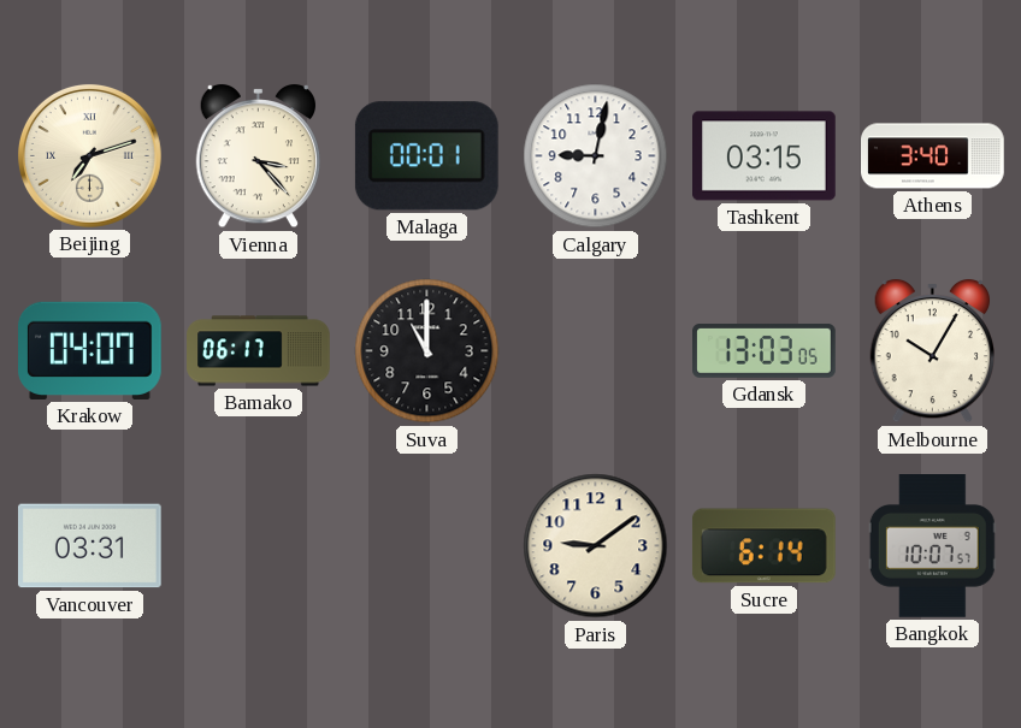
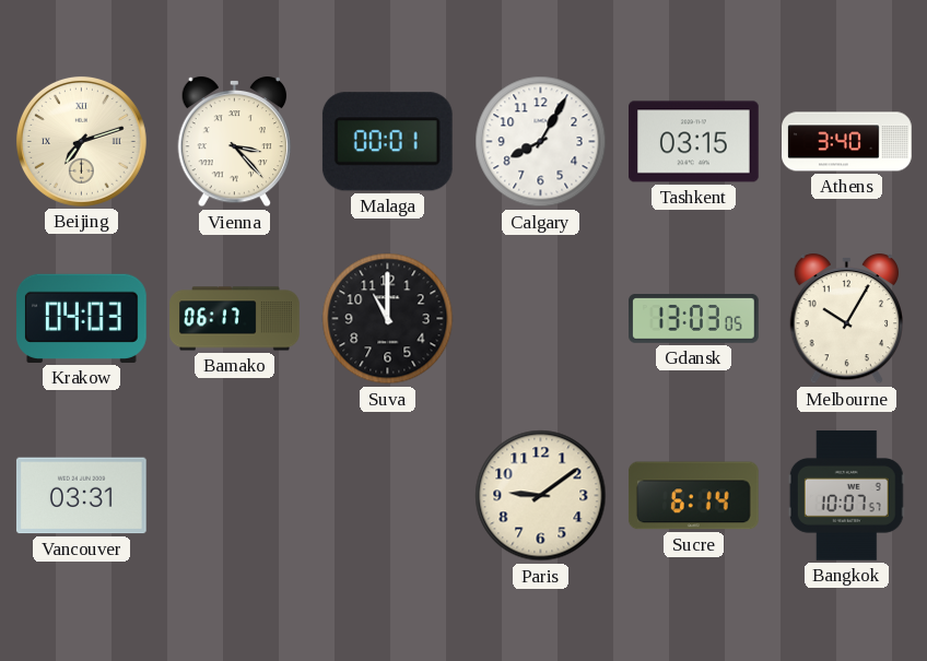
Calgary: 9:02 -> 8:05 (541, 142)
Krakow: 04:07 -> 04:03 (82, 318)
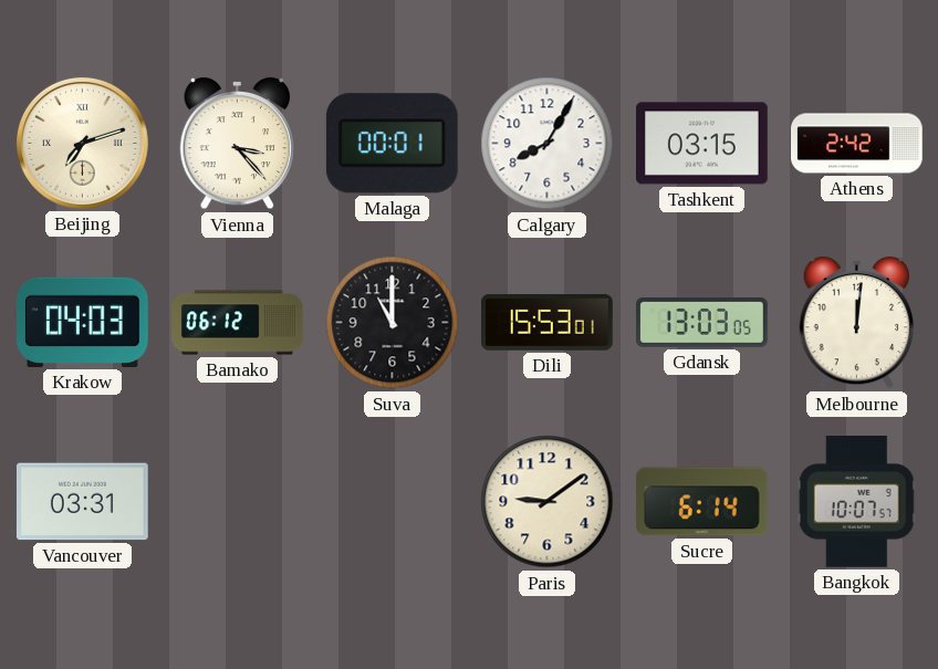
Athens: 3:40 -> 2:42 (857, 144)
Bamako: 06:17 -> 06:12 (238, 323)
Dili: none -> 15:53 (548, 323)
Melbourne: 10:05 -> 12:01 (857, 323)
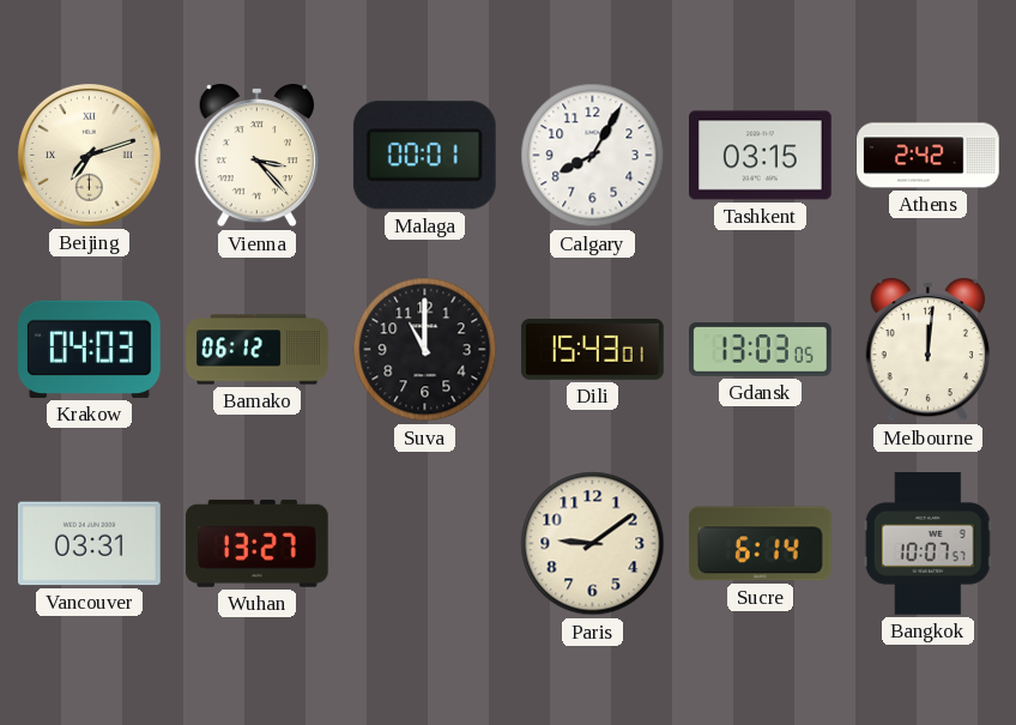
Dili: 15:53 -> 15:43 (593, 350)
Wuhan: none -> 13:27 (256, 543)
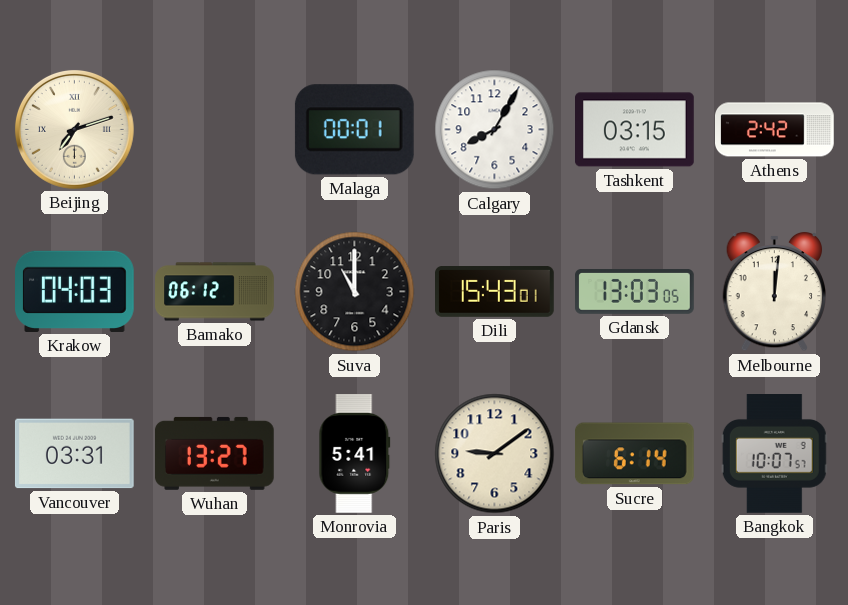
Vienna: 3:23 -> none (258, 156)
Monrovia: none -> 5:41 (355, 454)
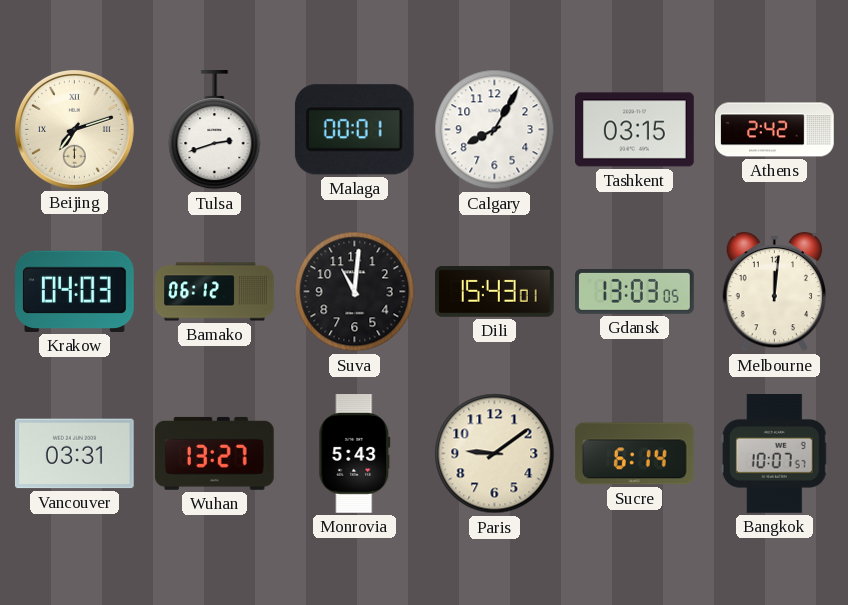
Tulsa: none -> 2:42 (215, 131)
Suva: 11:00 -> 11:01 (355, 292)
Monrovia: 5:41 -> 5:43 (355, 454)
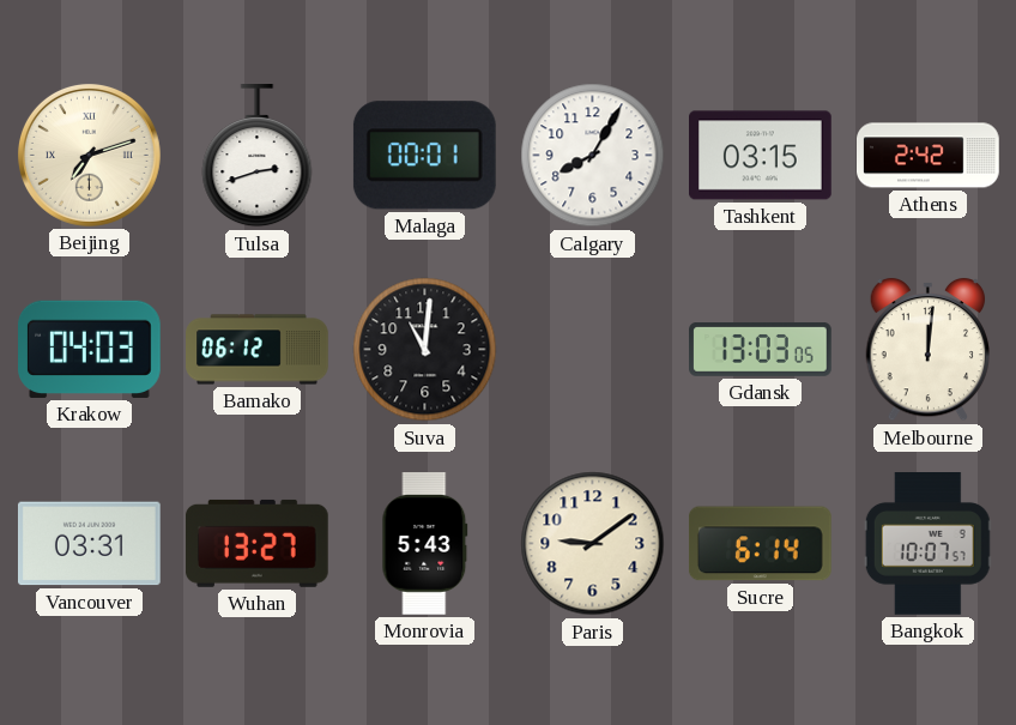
Dili: 15:43 -> none (495, 292)
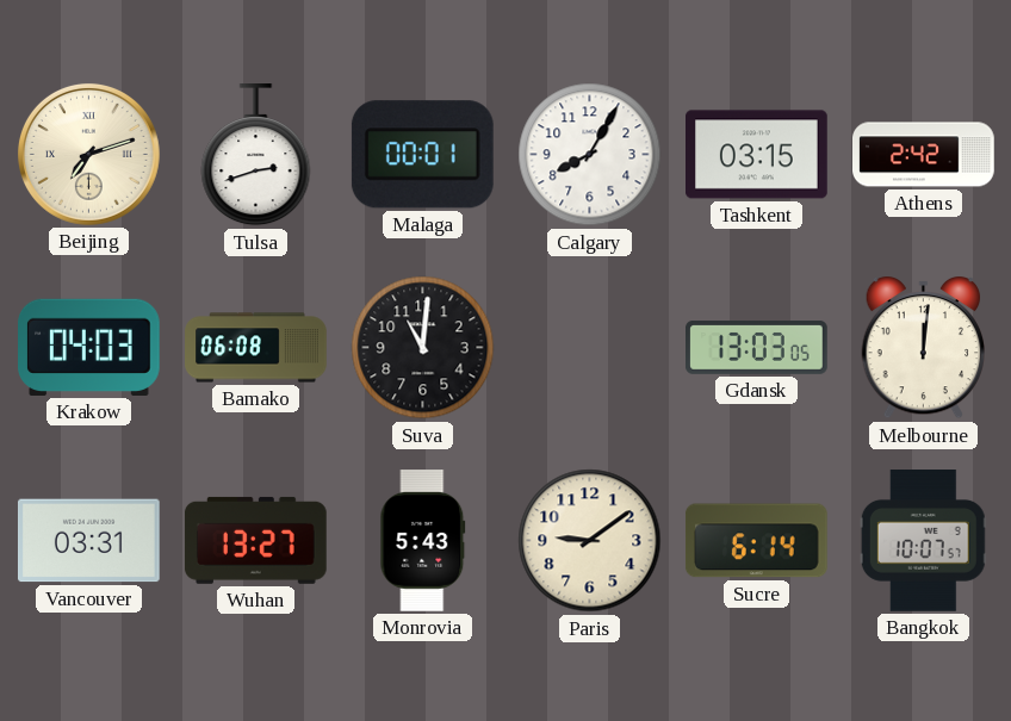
Bamako: 06:12 -> 06:08 (256, 348)
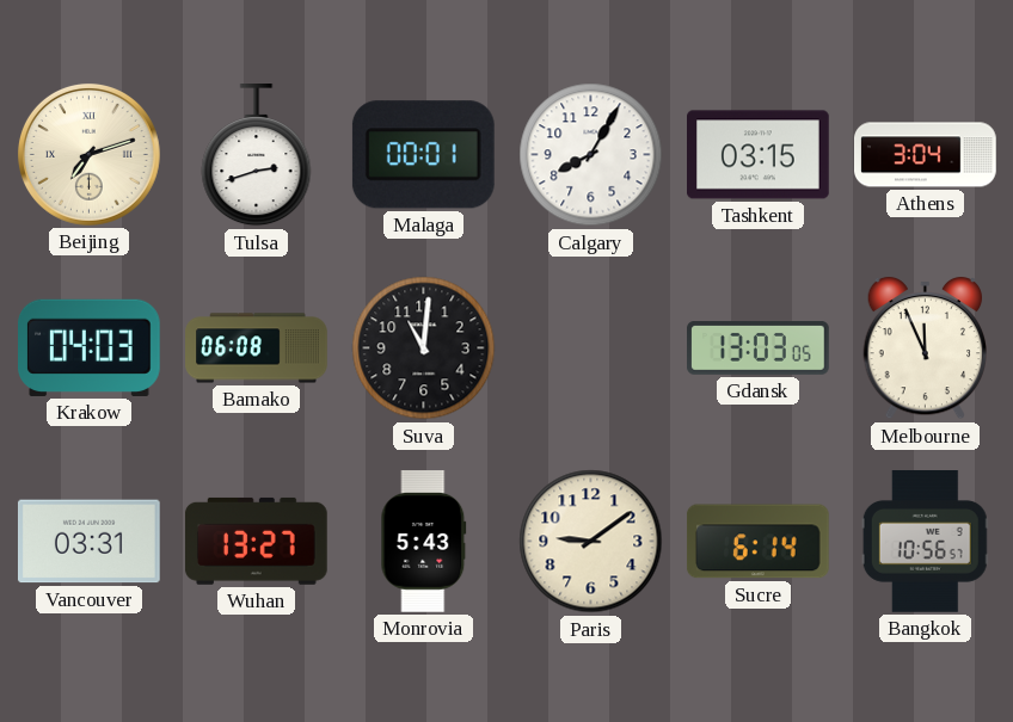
Athens: 2:42 -> 3:04 (926, 155)
Melbourne: 12:01 -> 11:56 (926, 348)
Bangkok: 10:07 -> 10:56 (925, 542)
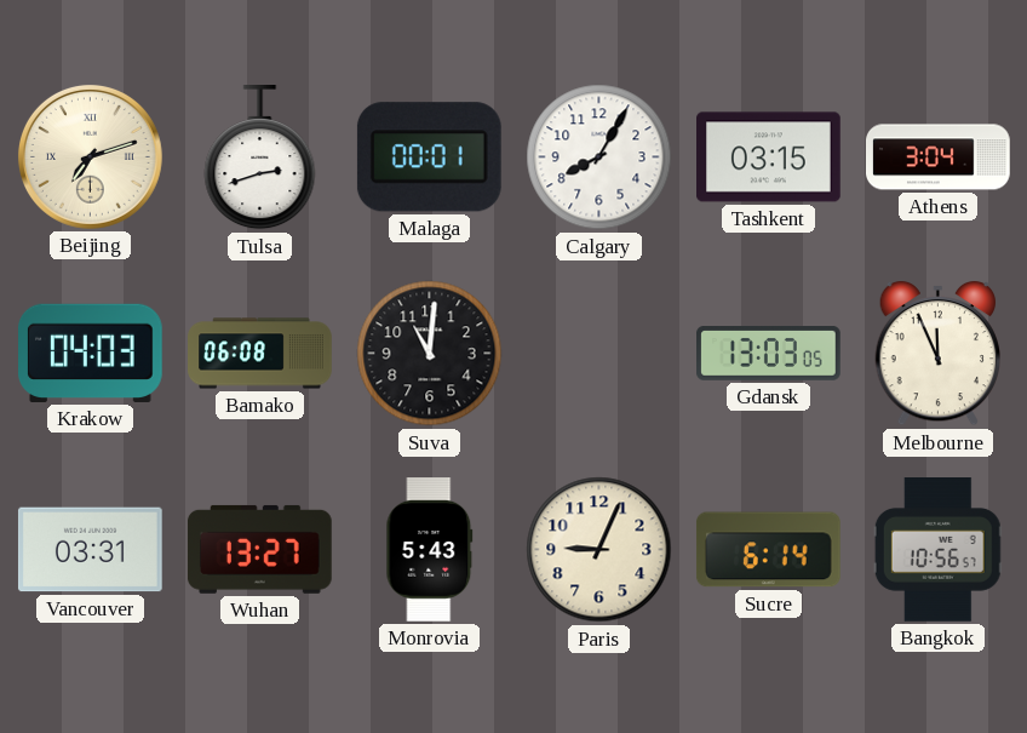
Paris: 9:09 -> 9:04 (599, 550)
